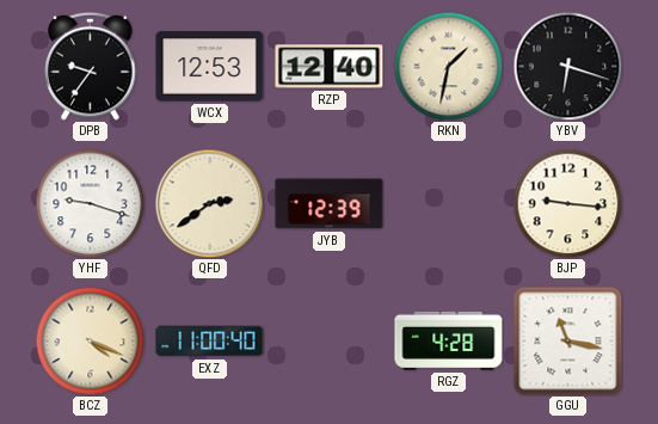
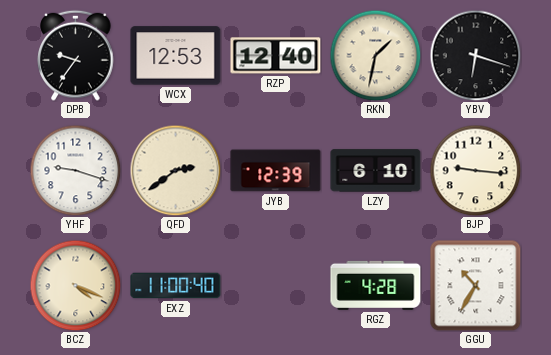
LZY: none -> 6:10 (376, 171)
GGU: 11:17 -> 10:35 (476, 286)
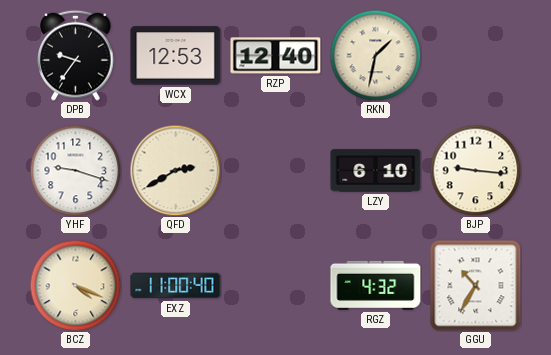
YBV: 6:18 -> none (475, 55)
QFD: 2:39 -> 2:40 (175, 170)
JYB: 12:39 -> none (276, 171)
RGZ: 4:28 -> 4:32 (376, 285)
